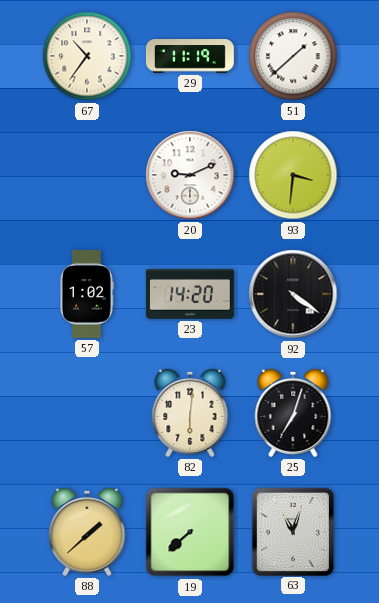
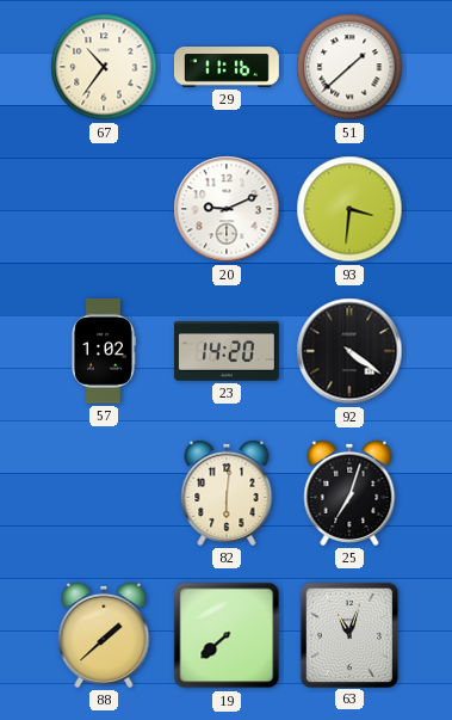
29: 11:19 -> 11:16 (227, 67)
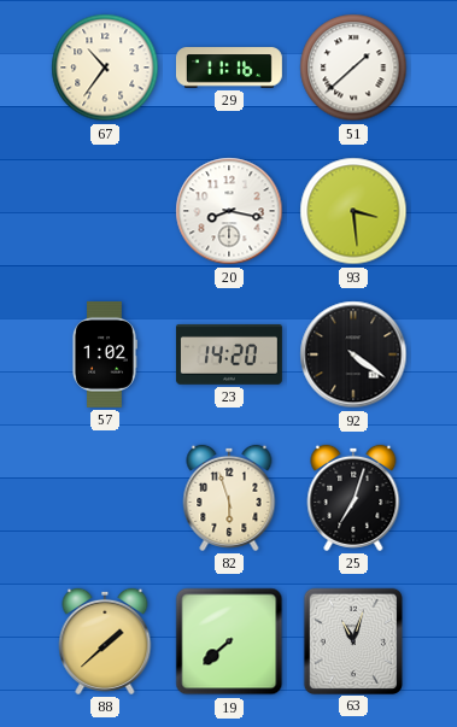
20: 9:11 -> 8:17 (229, 211)
93: 3:31 -> 3:29 (353, 211)
82: 6:01 -> 5:57 (229, 498)
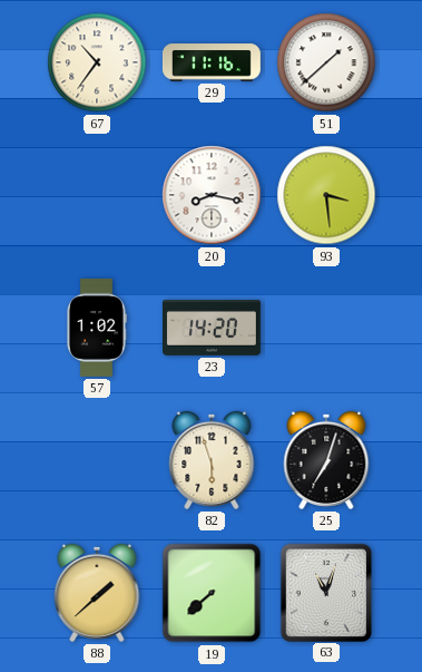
92: 4:21 -> none (353, 354)
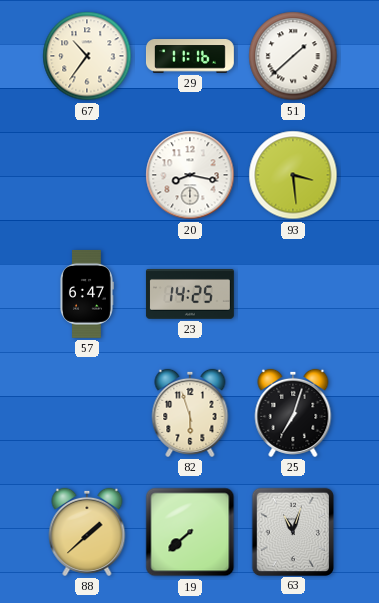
57: 1:02 -> 6:47 (86, 294)
23: 14:20 -> 14:25 (190, 294)
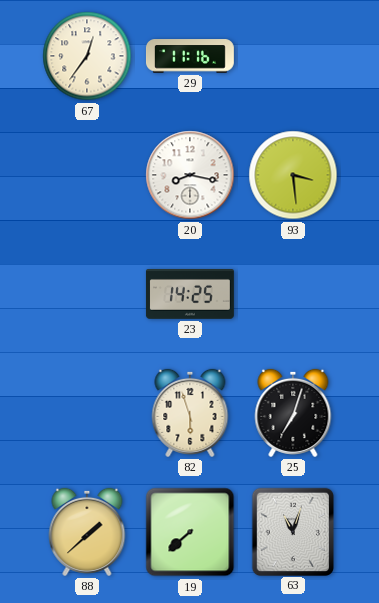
67: 10:36 -> 12:36 (87, 56)
51: 1:38 -> none (293, 56)
57: 6:47 -> none (86, 294)
